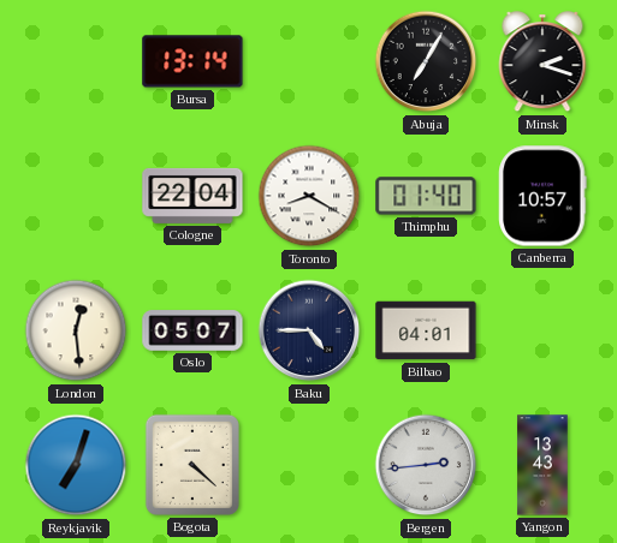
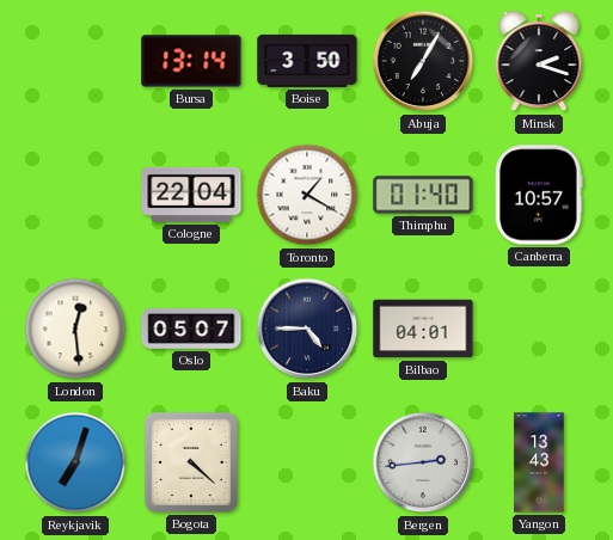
Boise: none -> 3:50 (307, 61)
Toronto: 8:20 -> 1:20 (307, 195)
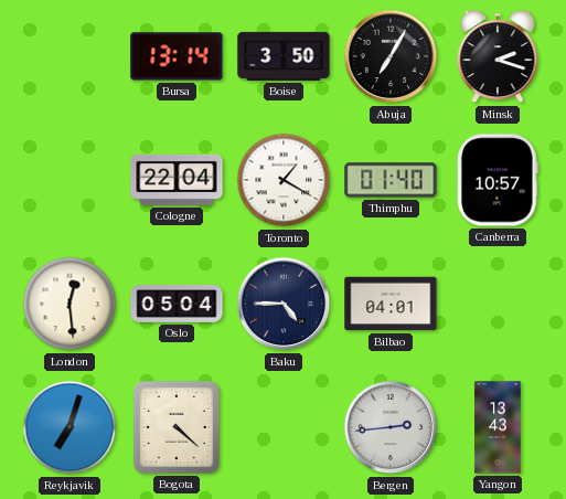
Oslo: 05:07 -> 05:04 (177, 304)
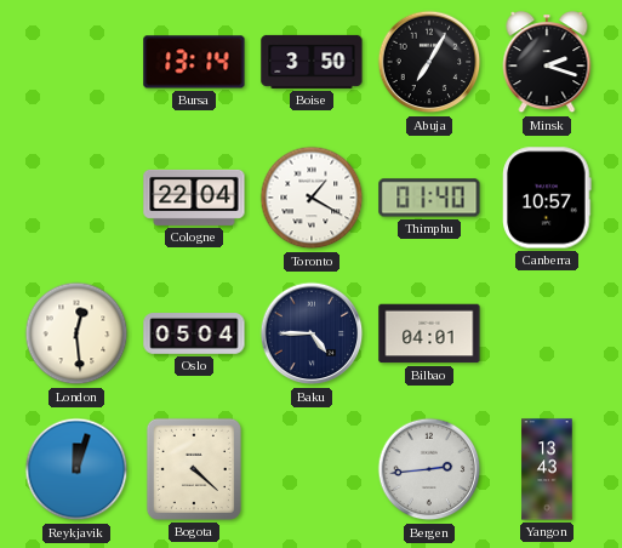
Reykjavik: 7:03 -> 12:03 (76, 469)
